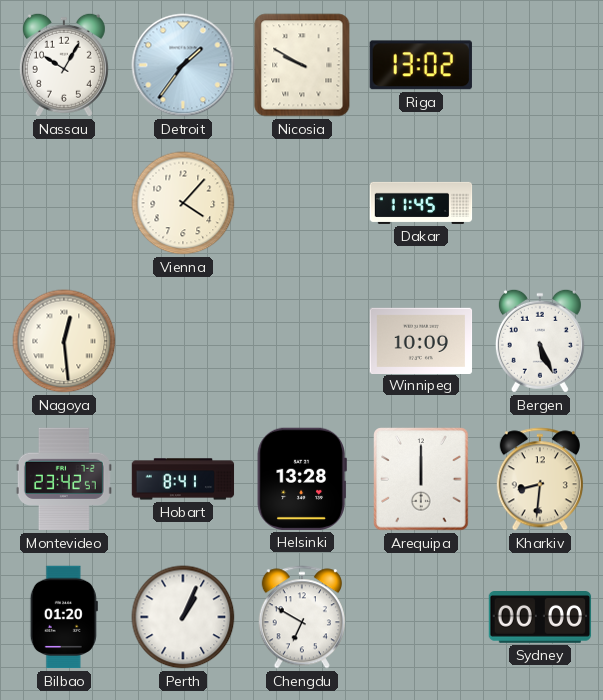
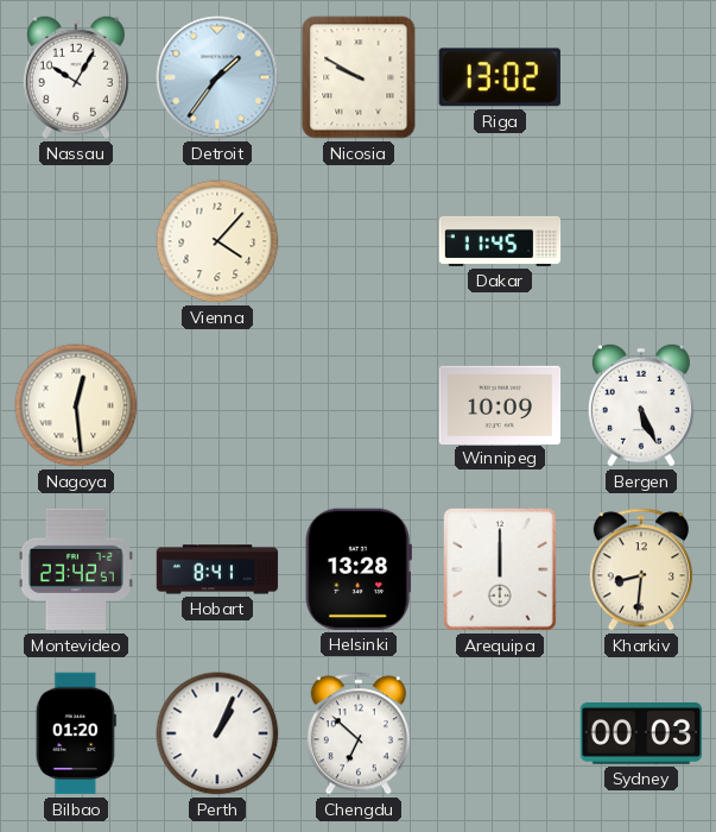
Chengdu: 6:50 -> 6:52 (359, 733)
Sydney: 00:00 -> 00:03 (641, 735)
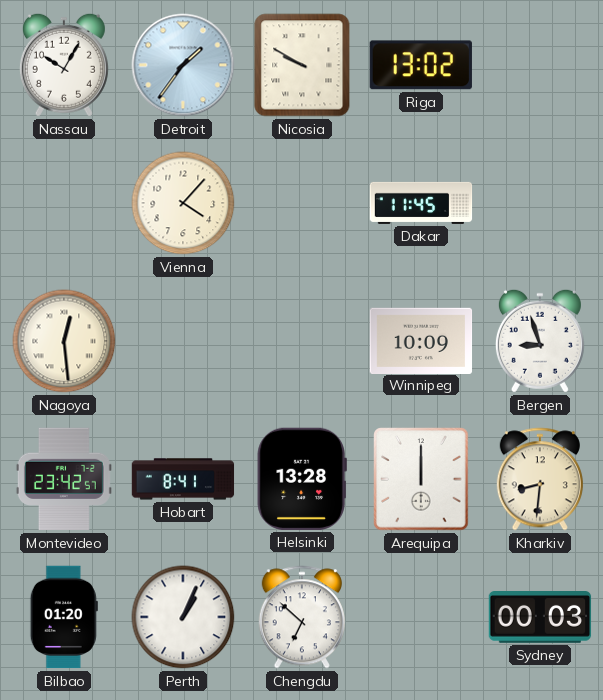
Bergen: 5:26 -> 8:57 (540, 341)
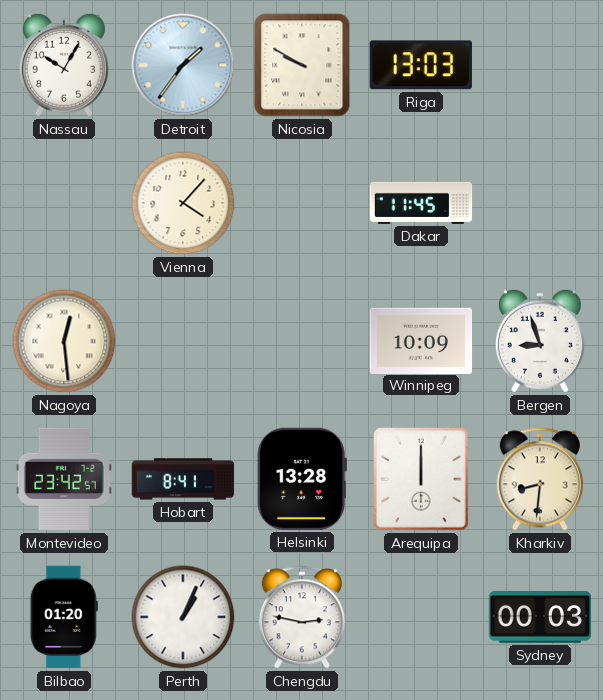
Riga: 13:02 -> 13:03 (421, 65)
Chengdu: 6:52 -> 2:47 (302, 617)
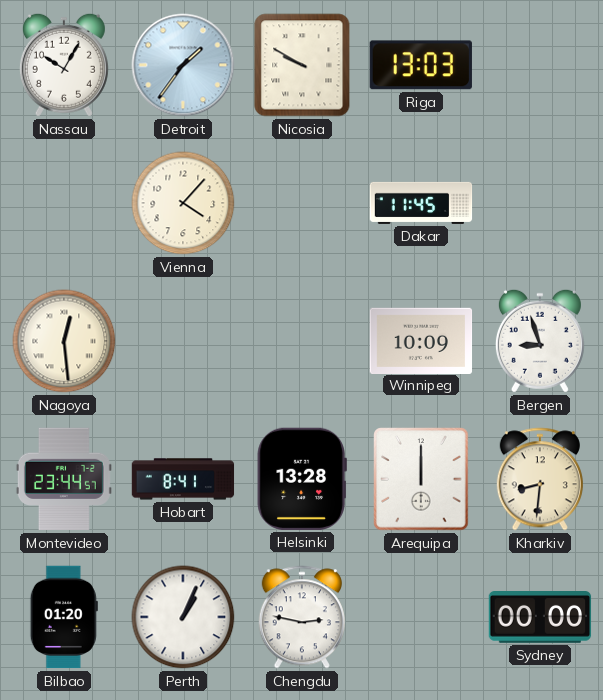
Montevideo: 23:42 -> 23:44 (64, 479)
Sydney: 00:03 -> 00:00 (540, 618)
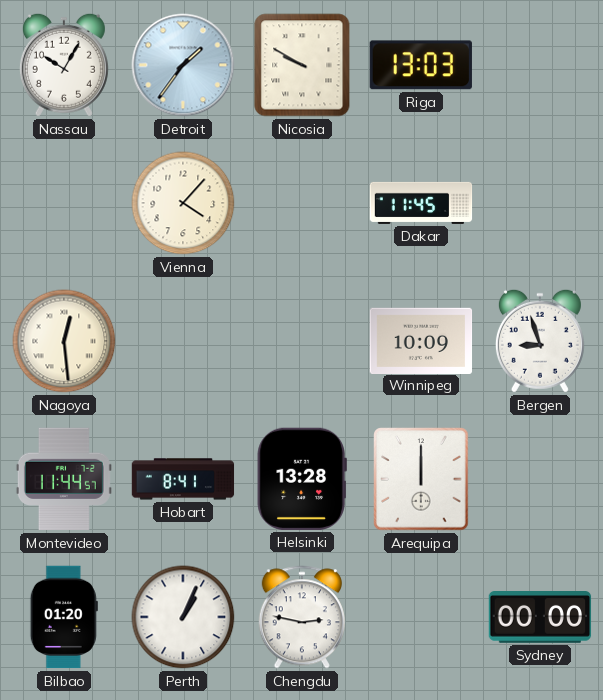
Montevideo: 23:44 -> 11:44 (64, 479)
Kharkiv: 8:31 -> none (540, 479)
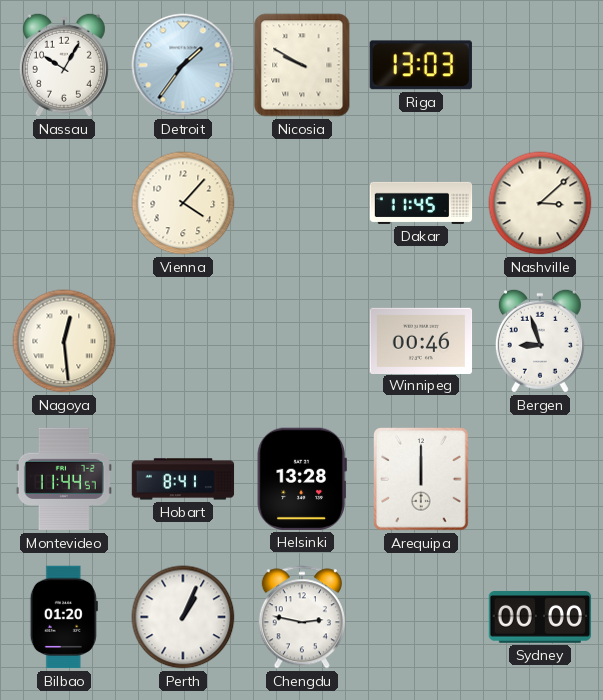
Nashville: none -> 3:08 (540, 203)
Winnipeg: 10:09 -> 00:46 (421, 340)
